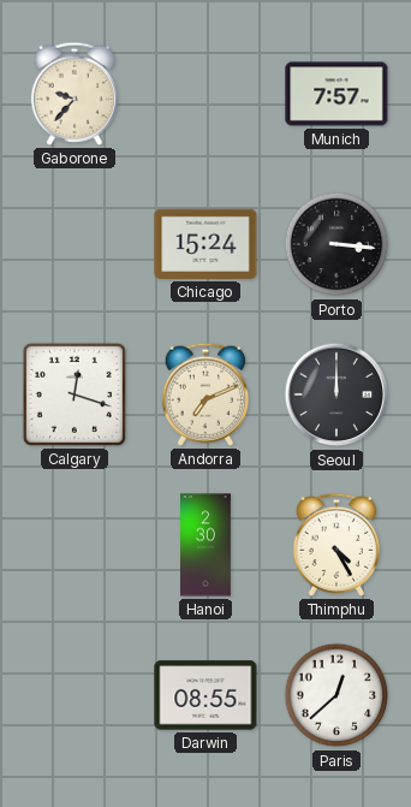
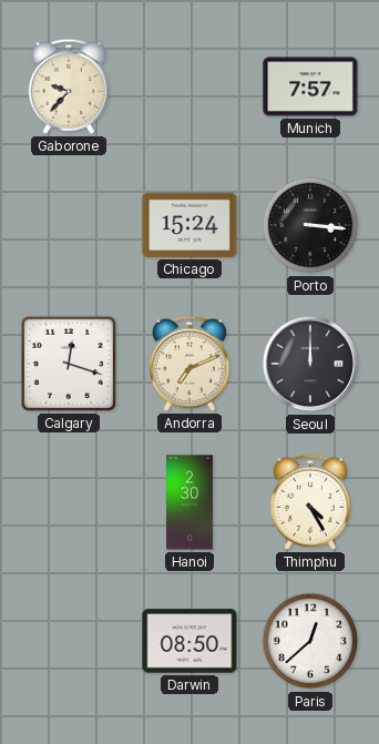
Darwin: 08:55 -> 08:50 (189, 641)
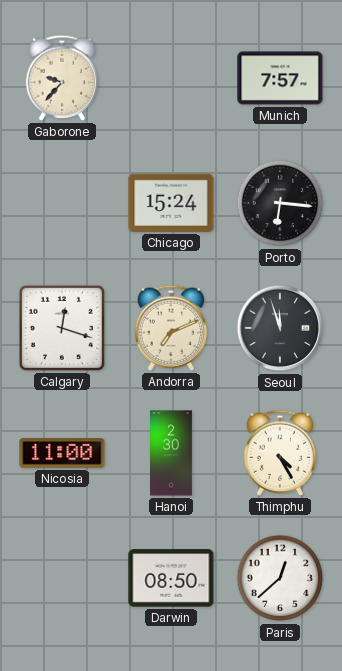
Porto: 3:16 -> 6:16 (280, 203)
Seoul: 12:00 -> 11:57 (280, 328)
Nicosia: none -> 11:00 (62, 453)
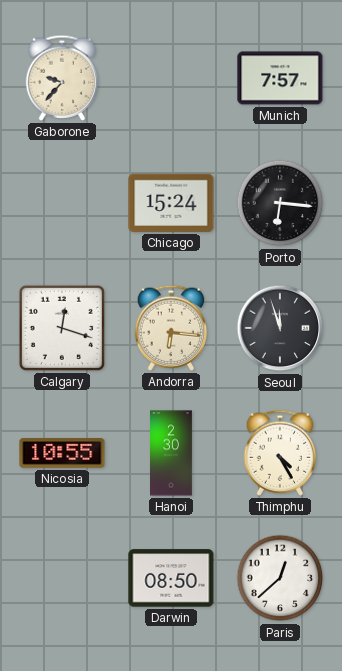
Andorra: 7:11 -> 6:16 (171, 328)
Nicosia: 11:00 -> 10:55 (62, 453)
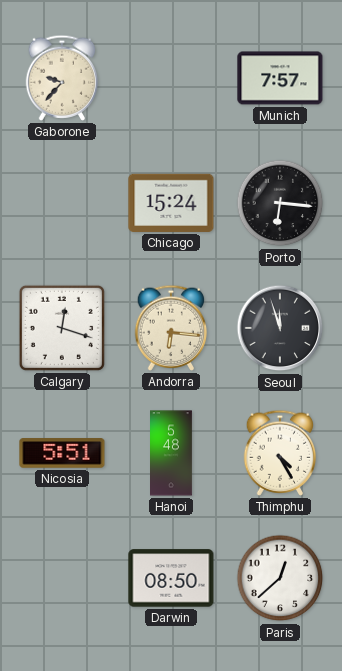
Nicosia: 10:55 -> 5:51 (62, 453)
Hanoi: 2:30 -> 5:48 (172, 453)
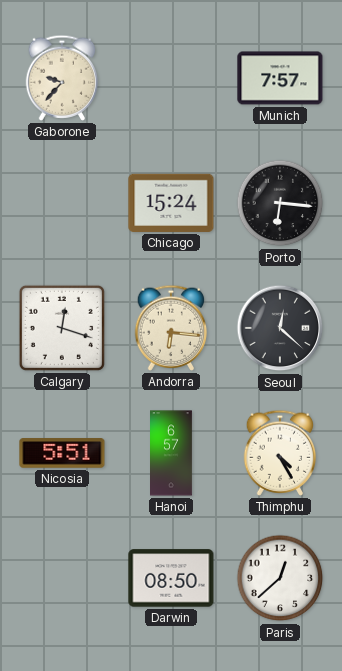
Seoul: 11:57 -> 12:22 (280, 328)
Hanoi: 5:48 -> 6:57 (172, 453)
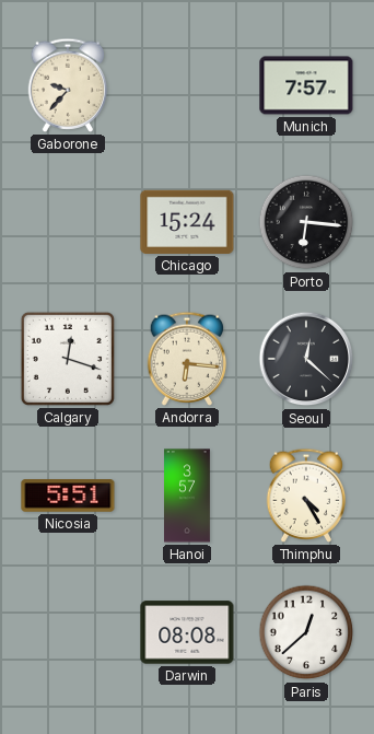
Hanoi: 6:57 -> 3:57 (188, 496)
Darwin: 08:50 -> 08:08 (187, 632)
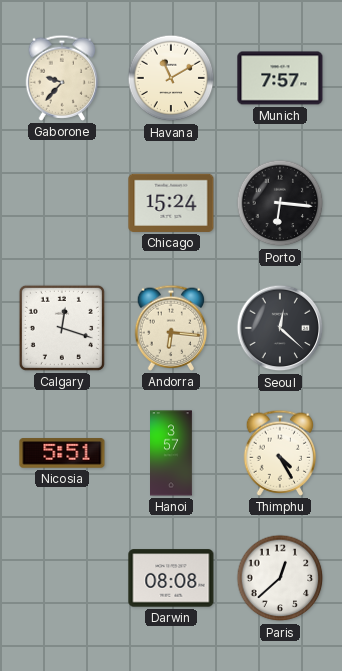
Havana: none -> 11:10 (171, 78)
